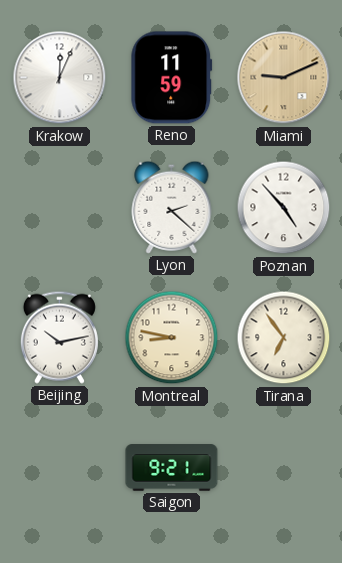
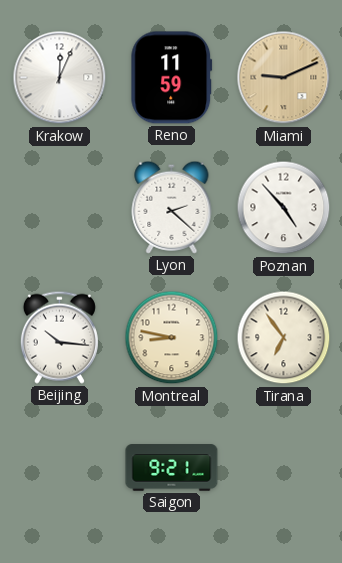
Beijing: 10:13 -> 10:16 (59, 337)
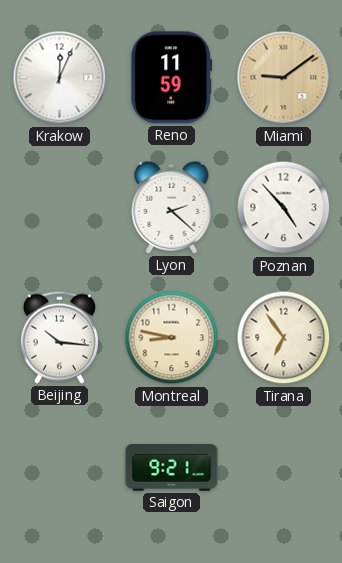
Miami: 9:11 -> 9:09 (284, 78)
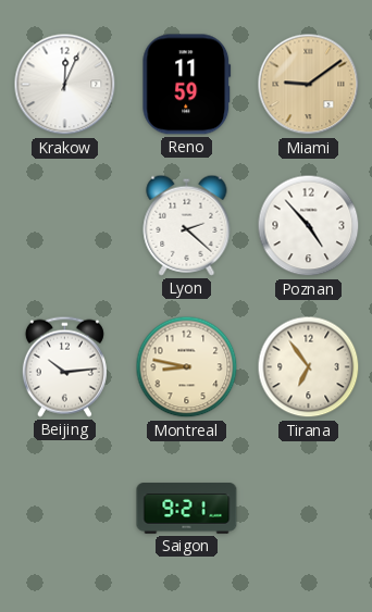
Beijing: 10:16 -> 10:14 (64, 366)
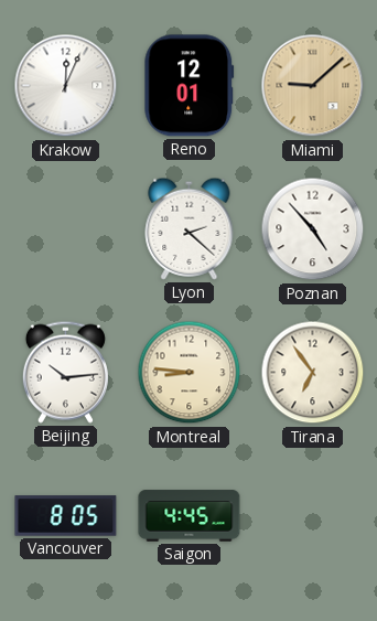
Reno: 11:59 -> 12:01 (190, 86)
Miami: 9:09 -> 9:08 (313, 86)
Montreal: 8:47 -> 8:46 (190, 373)
Vancouver: none -> 8:05 (66, 516)
Saigon: 9:21 -> 4:45 (190, 516)
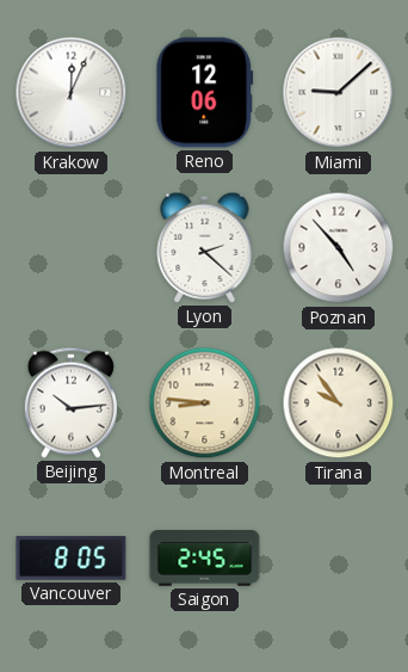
Reno: 12:01 -> 12:06 (205, 93)
Miami dial: champagne -> white (339, 93)
Tirana: 6:54 -> 9:54 (339, 403)
Saigon: 4:45 -> 2:45 (205, 559)
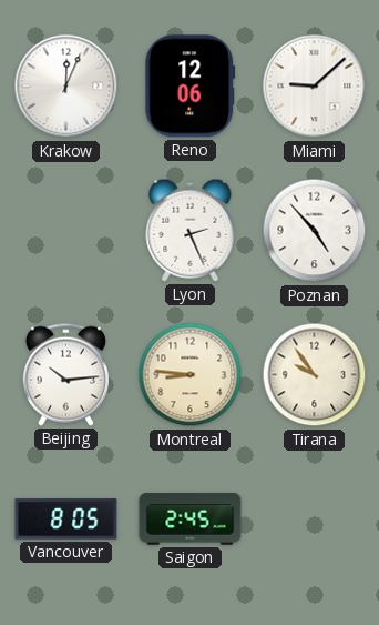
Lyon: 2:22 -> 2:26 (191, 230)
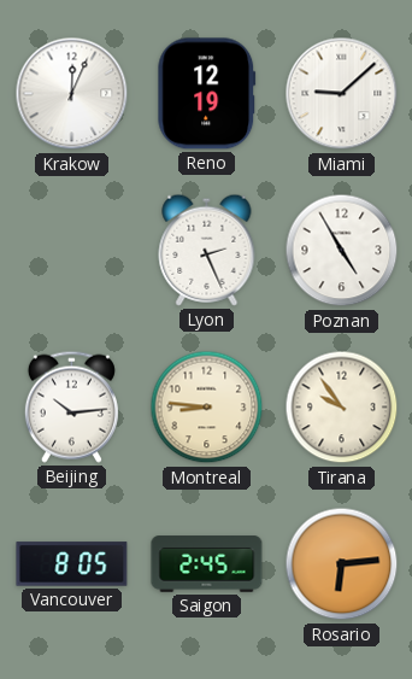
Reno: 12:06 -> 12:19 (207, 94)
Poznan: 4:53 -> 4:55 (342, 251)
Rosario: none -> 6:14 (342, 564)
